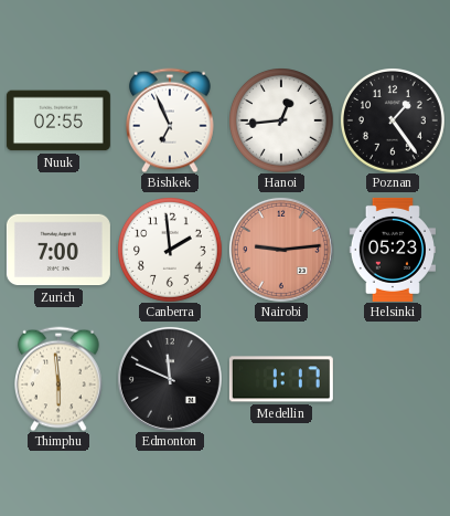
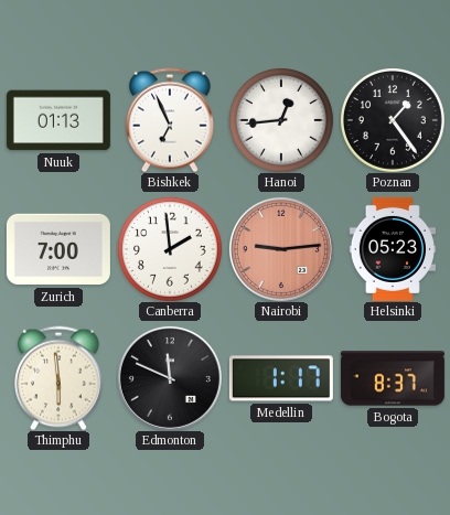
Nuuk: 02:55 -> 01:13 (58, 120)
Bogota: none -> 8:37 (393, 378)
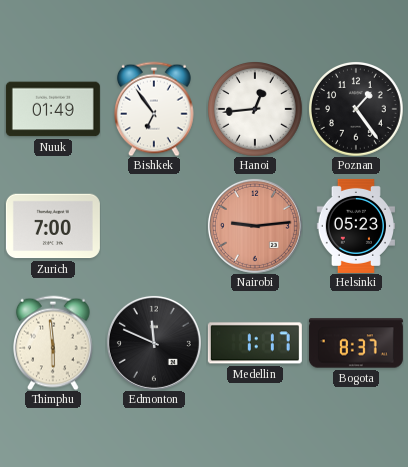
Nuuk: 01:13 -> 01:49 (53, 109)
Bishkek: 6:56 -> 6:54 (155, 109)
Canberra: 1:59 -> none (170, 249)
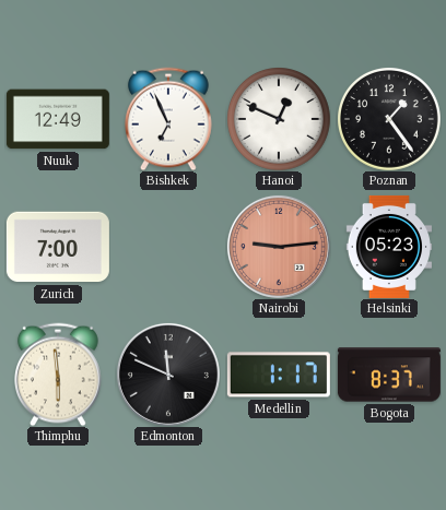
Nuuk: 01:49 -> 12:49 (58, 119)
Bishkek: 6:54 -> 6:56 (169, 119)
Hanoi: 12:44 -> 12:49 (279, 119)
